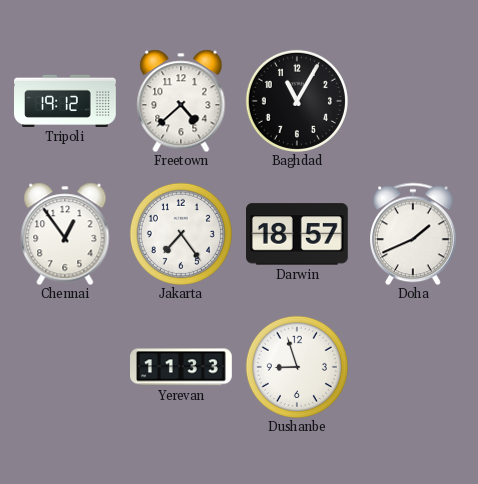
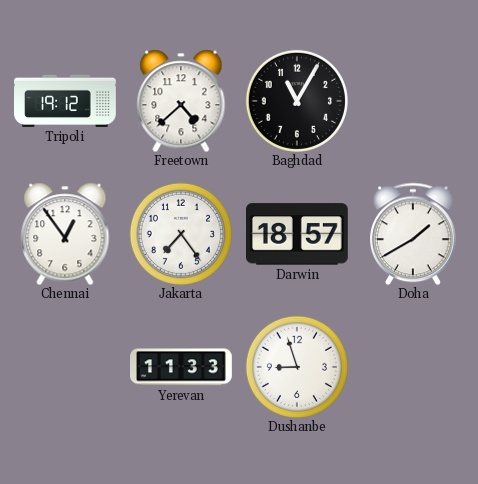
Doha: 1:41 -> 1:40 (414, 234)
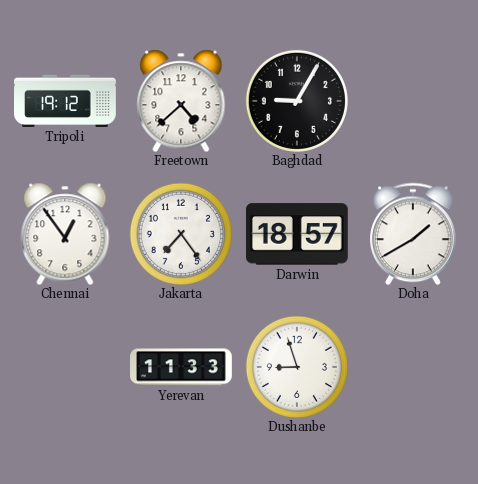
Baghdad: 11:05 -> 9:05 (297, 101)
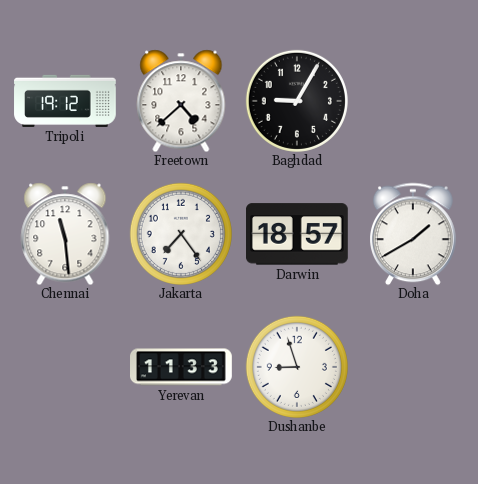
Chennai: 12:54 -> 11:29 (65, 234)
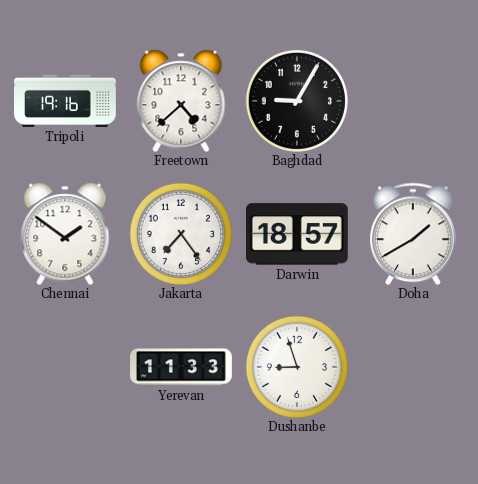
Tripoli: 19:12 -> 19:16 (65, 101)
Chennai: 11:29 -> 1:51 (65, 234)
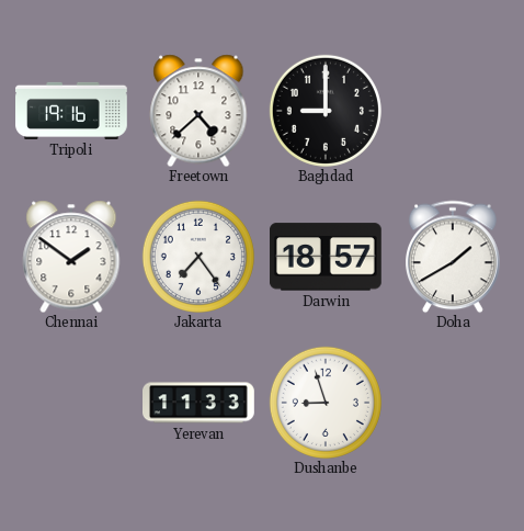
Baghdad: 9:05 -> 9:00 (326, 111)
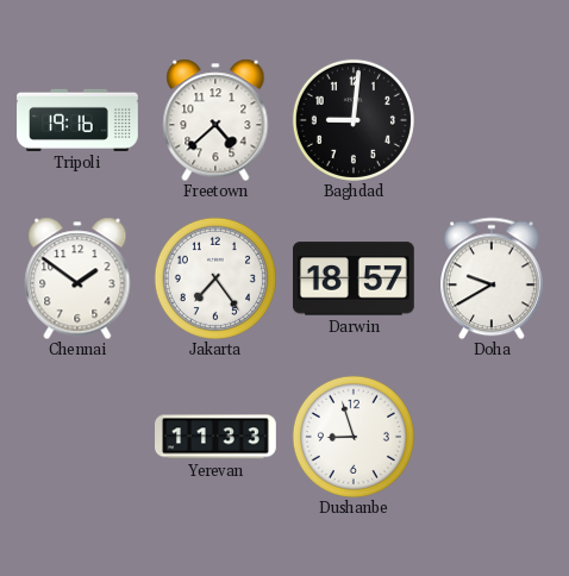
Baghdad: 9:00 -> 9:01 (354, 120)
Doha: 1:40 -> 9:40 (493, 278)
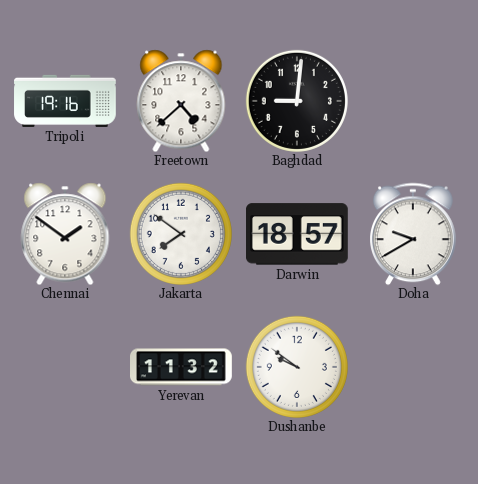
Jakarta: 7:24 -> 7:51 (181, 234)
Yerevan: 11:33 -> 11:32 (182, 367)
Dushanbe: 8:57 -> 9:51 (297, 367)
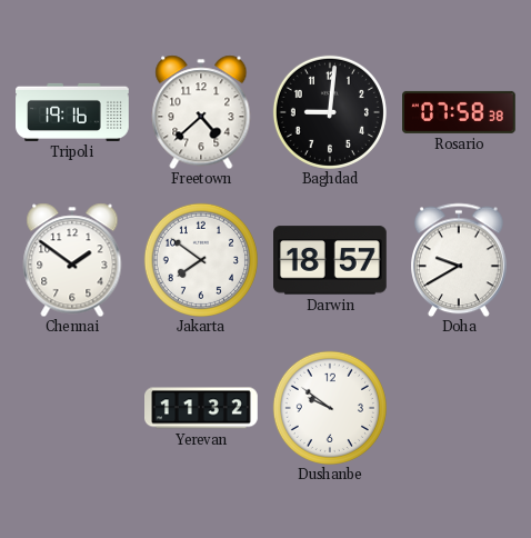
Rosario: none -> 07:58 (460, 112)
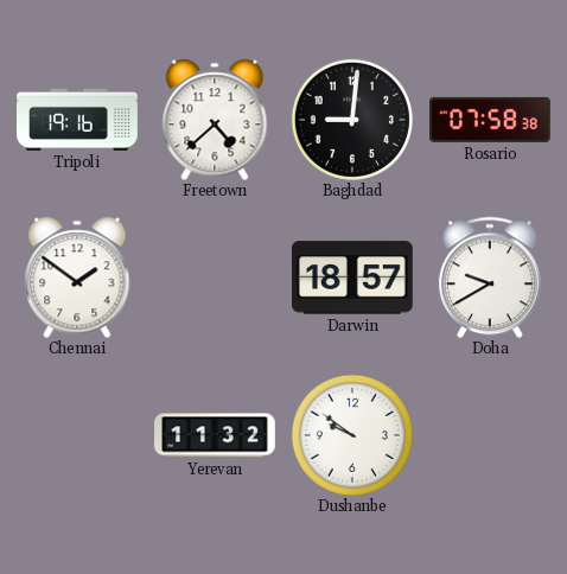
Jakarta: 7:51 -> none (201, 260)
